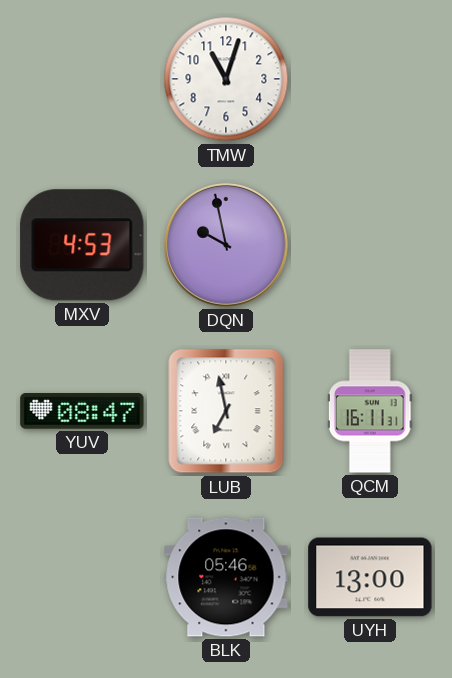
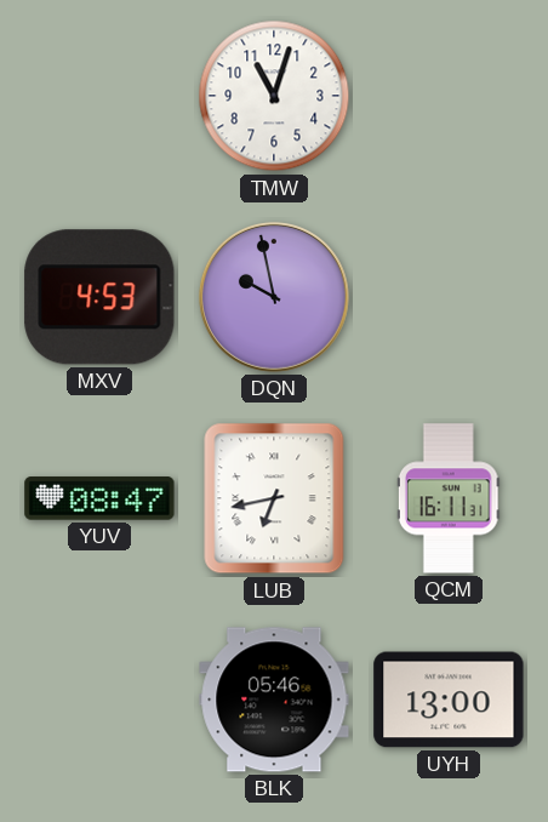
LUB: 6:58 -> 6:43 (274, 498)
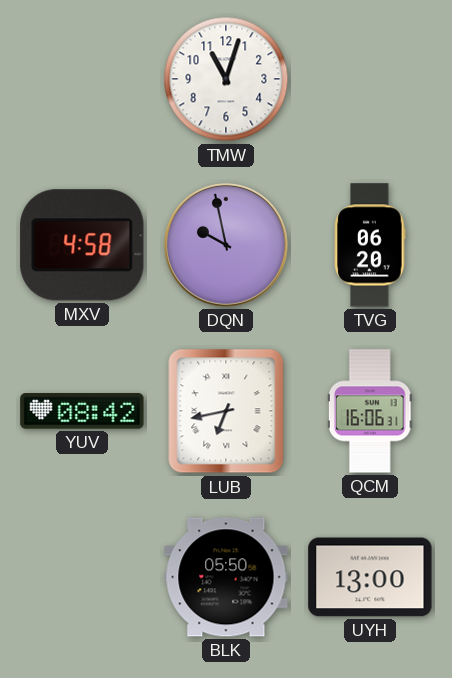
MXV: 4:53 -> 4:58 (82, 245)
TVG: none -> 06:20 (370, 245)
YUV: 08:47 -> 08:42 (82, 411)
QCM: 16:11 -> 16:06 (370, 411)
BLK: 05:46 -> 05:50 (226, 577)
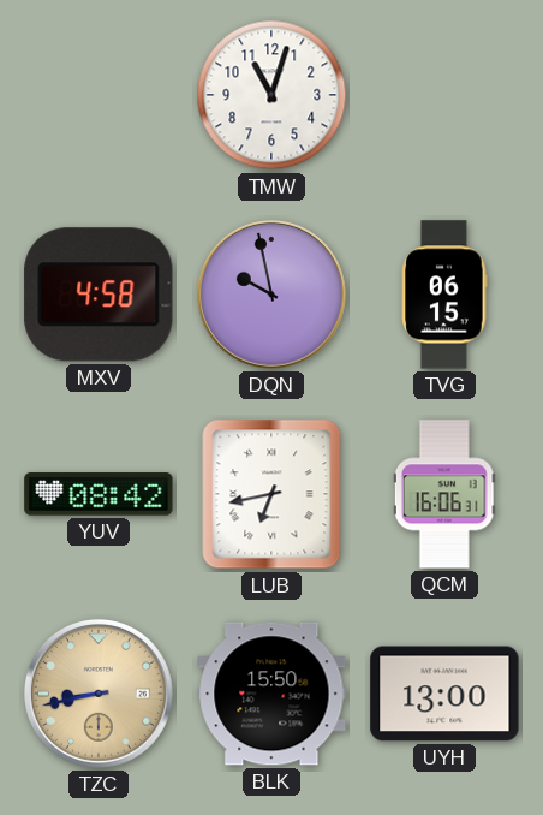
TVG: 06:20 -> 06:15 (444, 295)
TZC: none -> 8:43 (99, 694)
BLK: 05:50 -> 15:50 (271, 694)
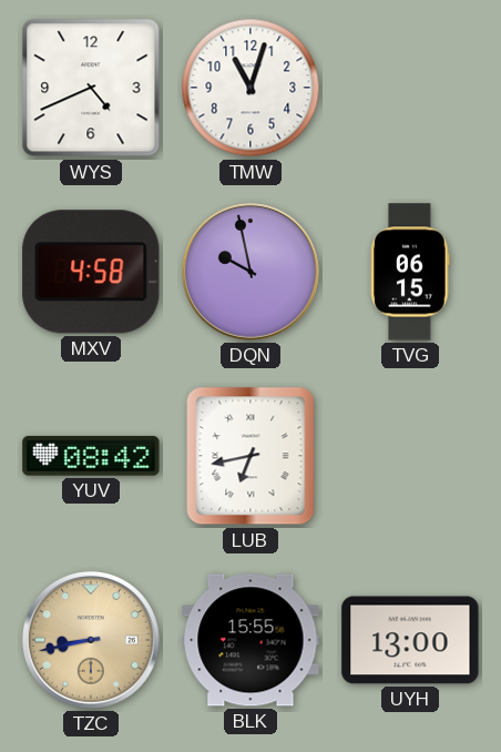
WYS: none -> 4:41 (91, 88)
QCM: 16:06 -> none (444, 494)
BLK: 15:50 -> 15:55 (250, 640)
